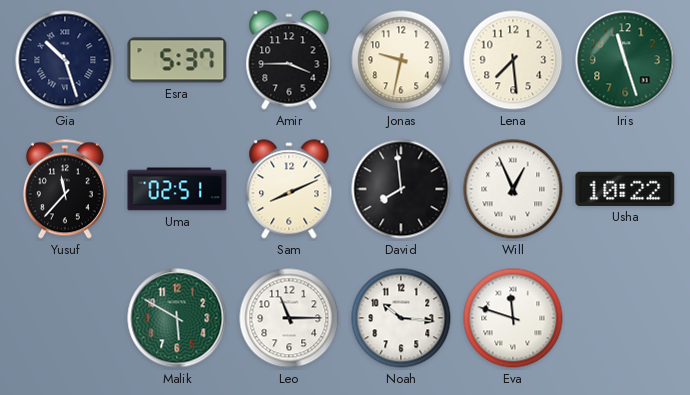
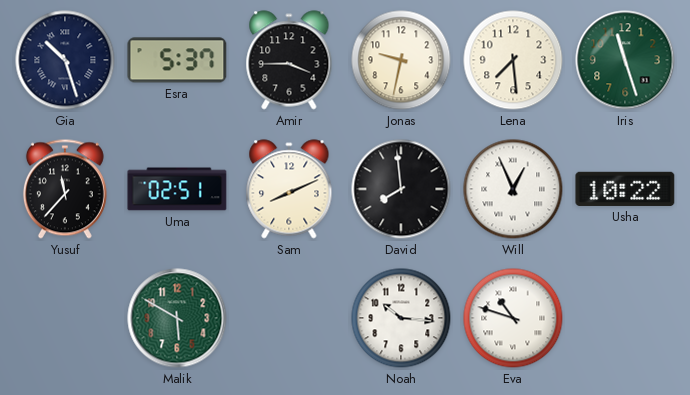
Leo: 11:15 -> none (289, 318)
Eva: 11:48 -> 10:48 (513, 318)
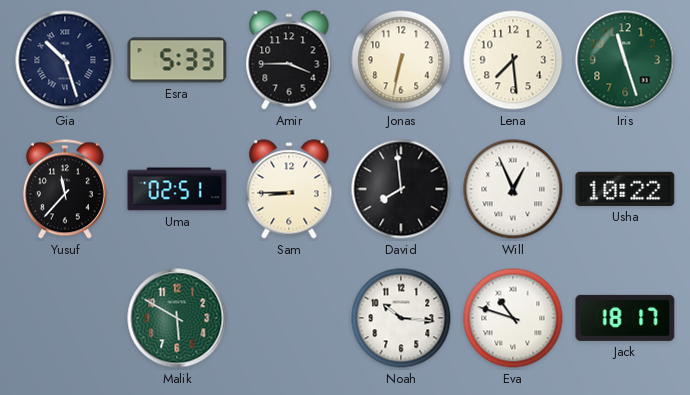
Esra: 5:37 -> 5:33 (177, 60)
Jonas: 9:32 -> 6:32 (401, 60)
Sam: 8:11 -> 8:45 (289, 189)
Jack: none -> 18:17 (625, 318)
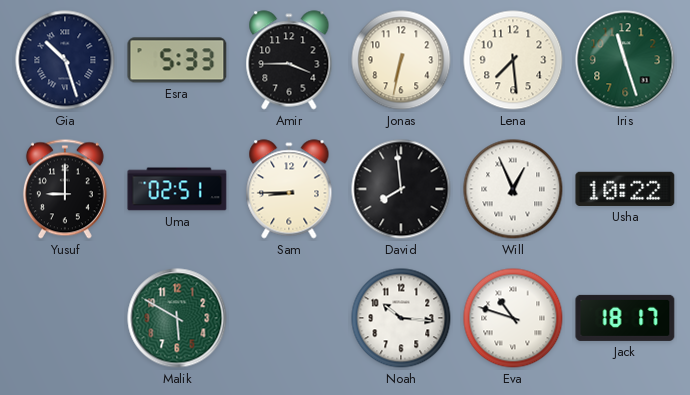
Yusuf: 11:37 -> 9:00 (65, 189)
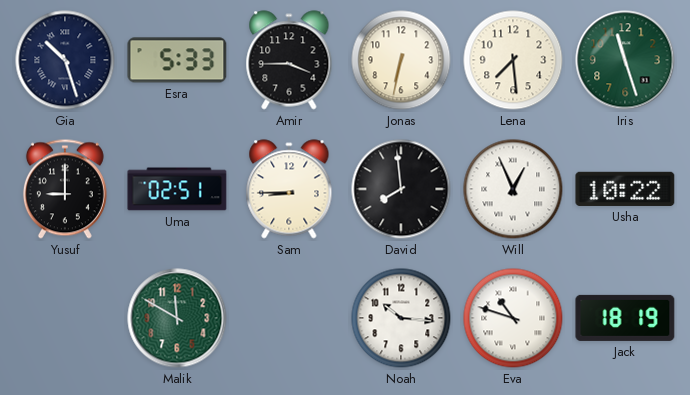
Malik: 5:50 -> 11:50 (177, 318)
Jack: 18:17 -> 18:19 (625, 318)
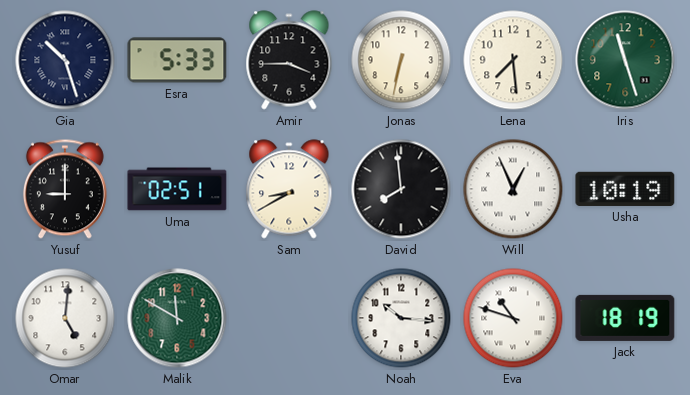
Sam: 8:45 -> 8:40 (289, 189)
Usha: 10:22 -> 10:19 (625, 189)
Omar: none -> 5:01 (65, 318)
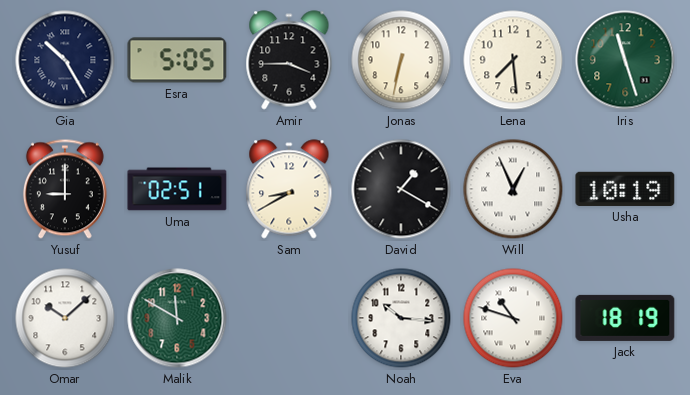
Gia: 10:27 -> 10:25 (65, 60)
Esra: 5:33 -> 5:05 (177, 60)
David: 7:59 -> 1:20 (401, 189)
Omar: 5:01 -> 10:08 (65, 318)
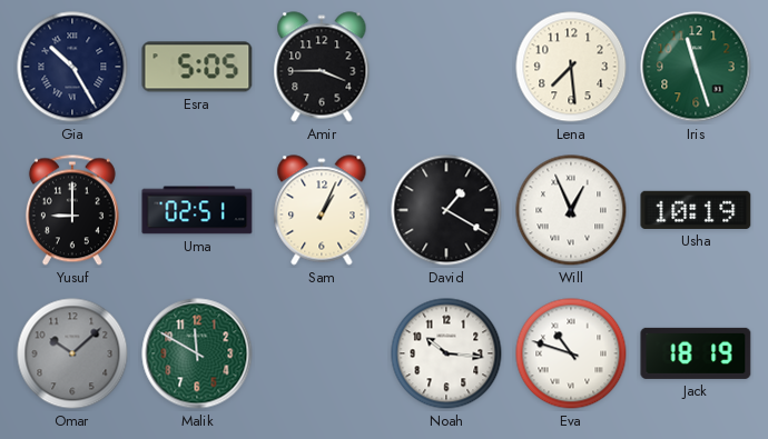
Jonas: 6:32 -> none (401, 60)
Sam: 8:40 -> 1:04 (322, 210)
Omar dial: white -> grey (72, 353)
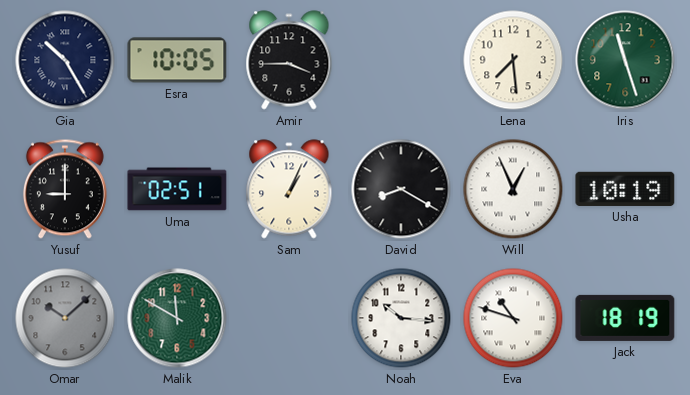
Esra: 5:05 -> 10:05 (177, 60)
David: 1:20 -> 8:20 (401, 189)
